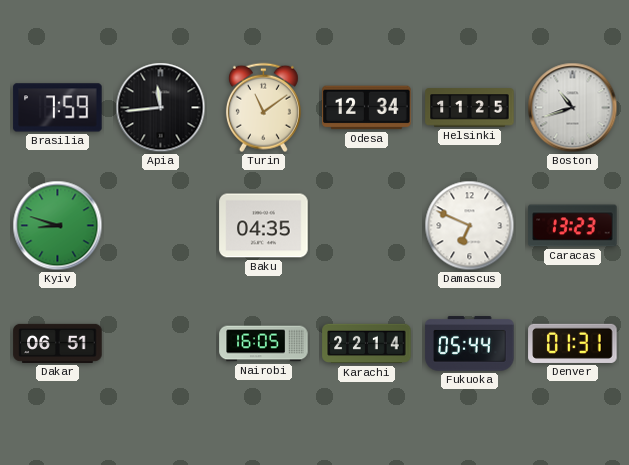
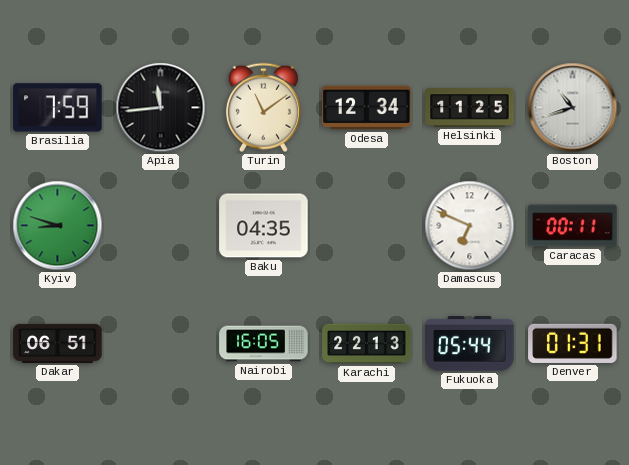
Caracas: 13:23 -> 00:11 (573, 226)
Karachi: 22:14 -> 22:13 (367, 344)
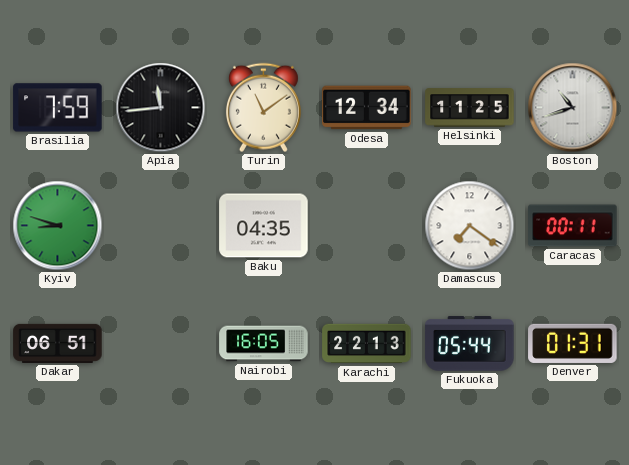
Damascus: 6:49 -> 7:21 (470, 226)
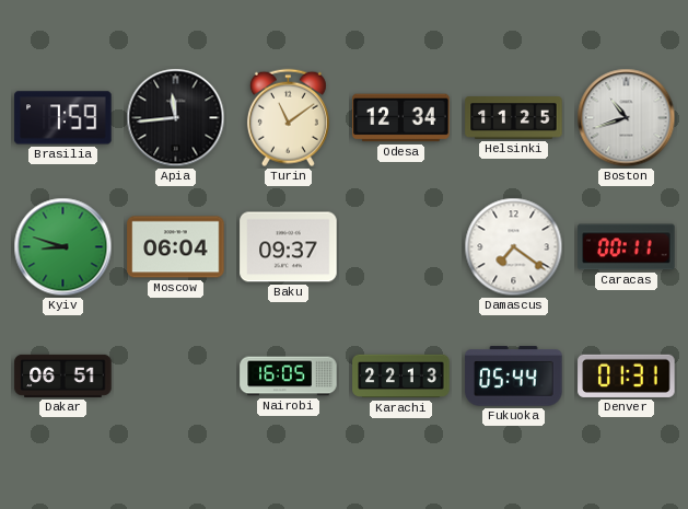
Moscow: none -> 06:04 (176, 247)
Baku: 04:35 -> 09:37 (289, 247)
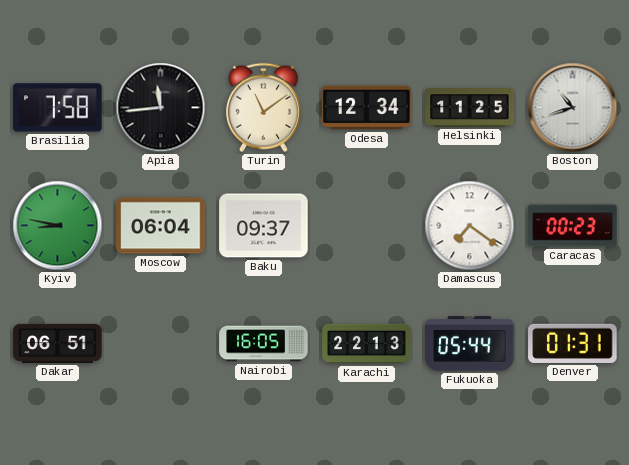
Brasilia: 7:59 -> 7:58 (58, 108)
Kyiv: 8:48 -> 8:47 (58, 226)
Caracas: 00:11 -> 00:23 (573, 226)
